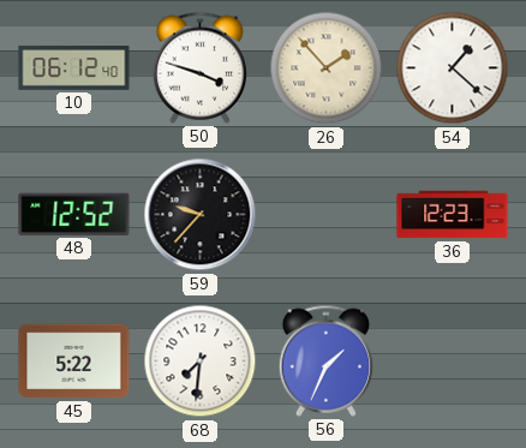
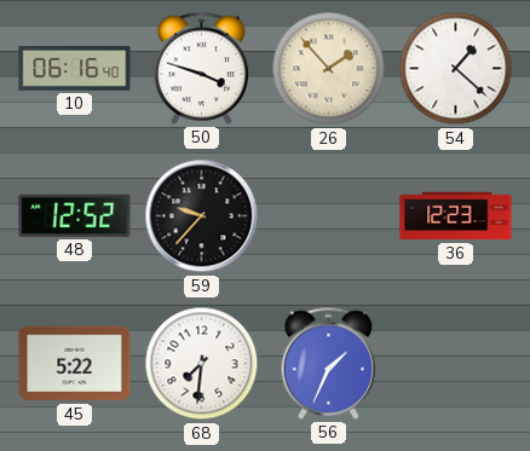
10: 06:12 -> 06:16 (75, 69)
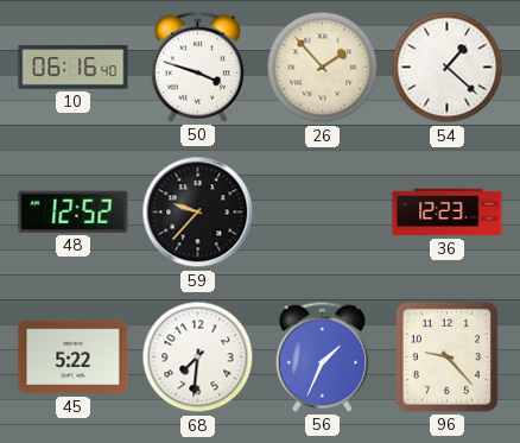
96: none -> 9:23 (446, 356)
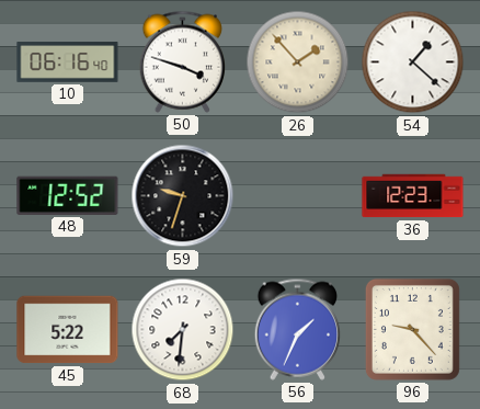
59: 9:37 -> 9:33 (183, 196)
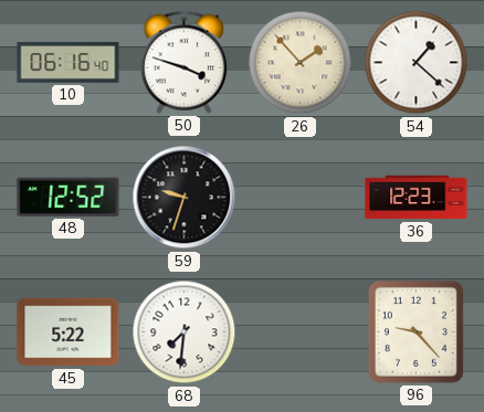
56: 1:34 -> none (297, 329)
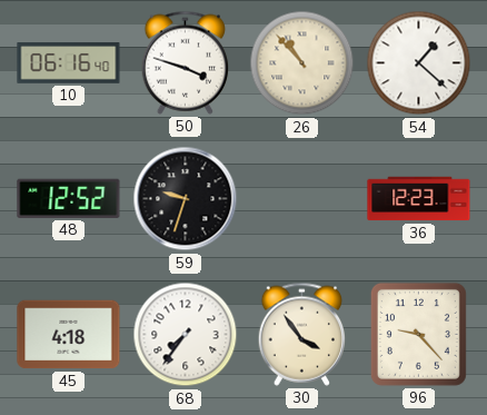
26: 1:53 -> 10:53 (302, 63)
45: 5:22 -> 4:18 (69, 335)
68: 7:31 -> 7:36 (186, 335)
30: none -> 3:54 (301, 334)
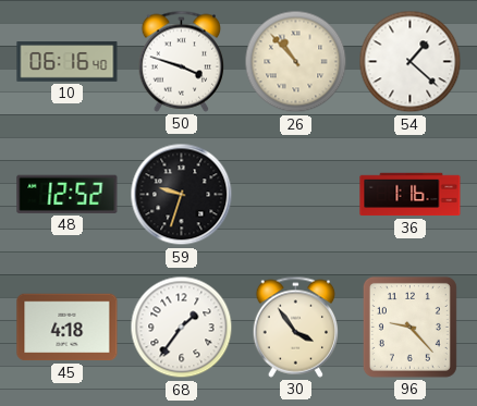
36: 12:23 -> 1:16 (411, 195)
68: 7:36 -> 1:36 (182, 328)
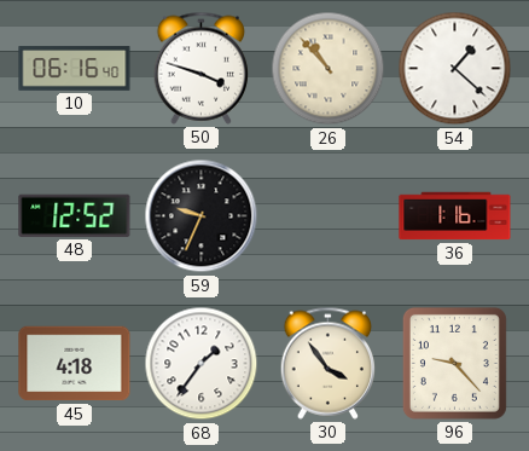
59: 9:33 -> 9:34 (202, 216)
